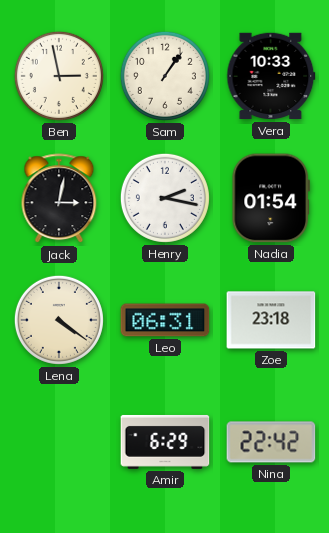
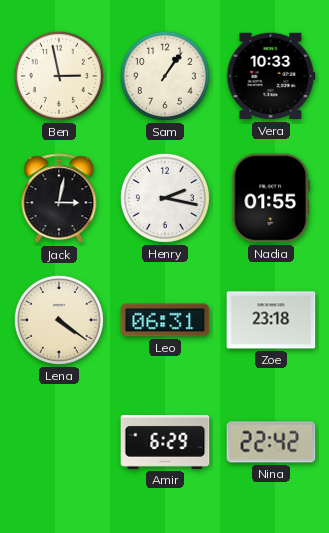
Nadia: 01:54 -> 01:55 (270, 198)
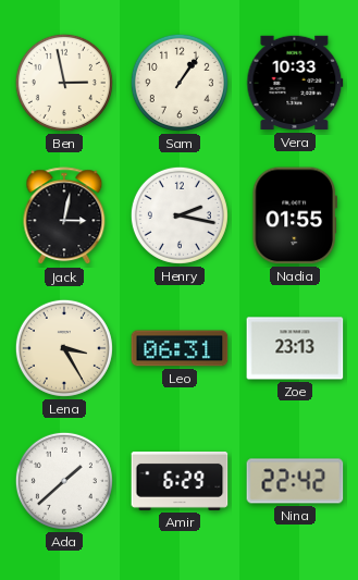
Lena: 4:21 -> 3:25 (64, 348)
Zoe: 23:18 -> 23:13 (295, 348)
Ada: none -> 1:38 (64, 481)
